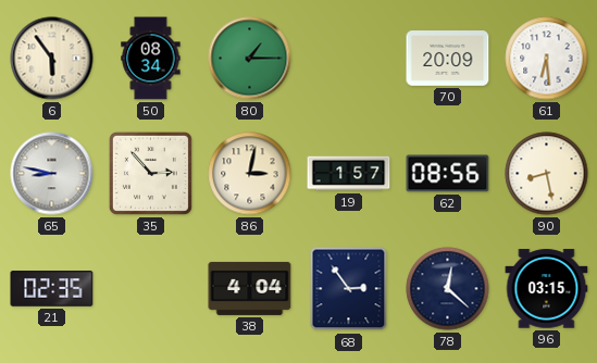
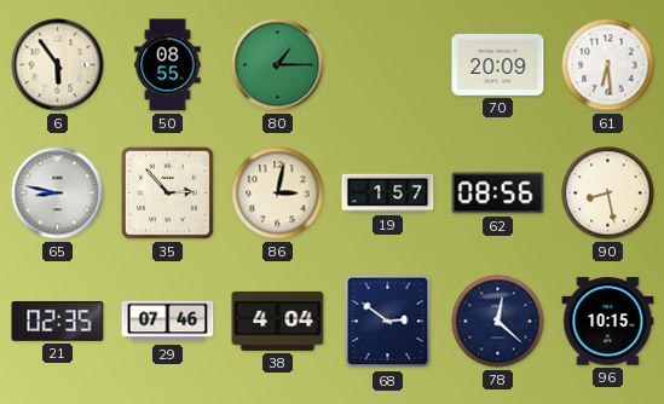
50: 08:34 -> 08:55 (168, 65)
29: none -> 07:46 (168, 322)
68: 2:54 -> 2:51 (388, 322)
96: 03:15 -> 10:15 (608, 322)
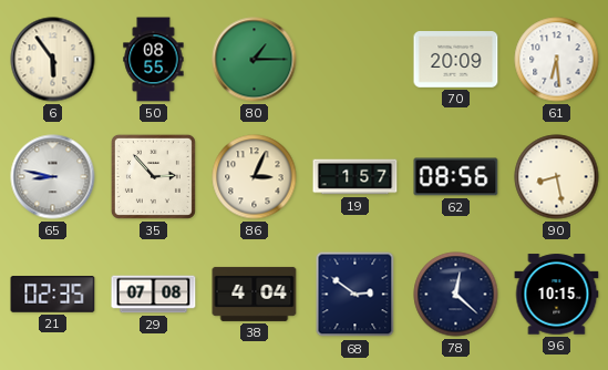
86: 3:02 -> 3:04 (255, 177)
29: 07:46 -> 07:08 (154, 295)
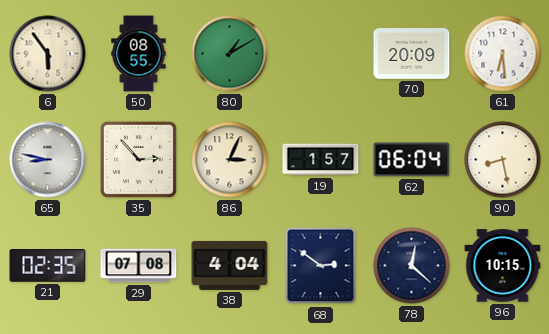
80: 1:15 -> 1:10 (230, 54)
62: 08:56 -> 06:04 (412, 160)
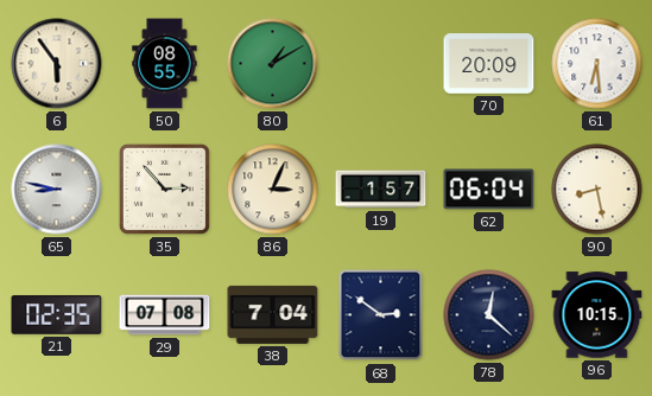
38: 4:04 -> 7:04 (273, 314)
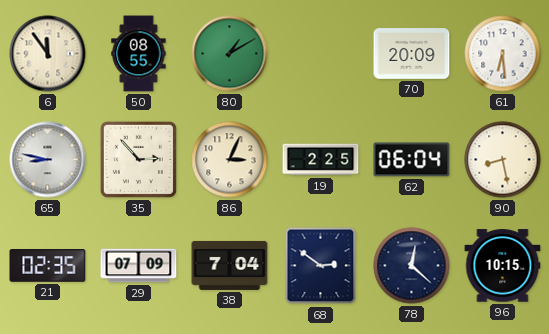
6: 5:54 -> 11:54 (48, 54)
19: 1:57 -> 2:25 (321, 160)
29: 07:08 -> 07:09 (139, 266)
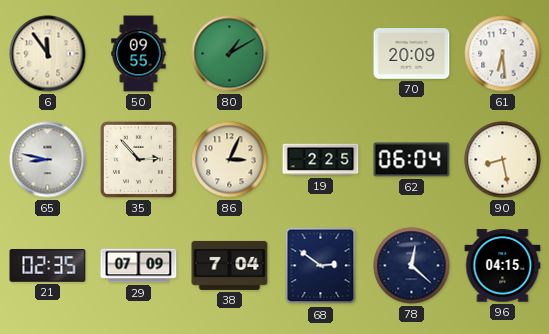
50: 08:55 -> 09:55 (139, 54)
96: 10:15 -> 04:15 (503, 266)
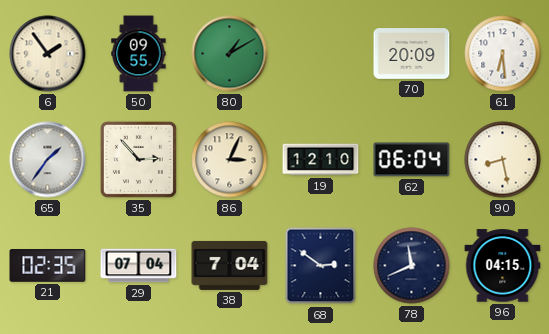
6: 11:54 -> 1:54 (48, 54)
65: 8:47 -> 1:36 (48, 160)
19: 2:25 -> 12:10 (321, 160)
29: 07:09 -> 07:04 (139, 266)
78: 12:22 -> 11:41 (412, 266)
